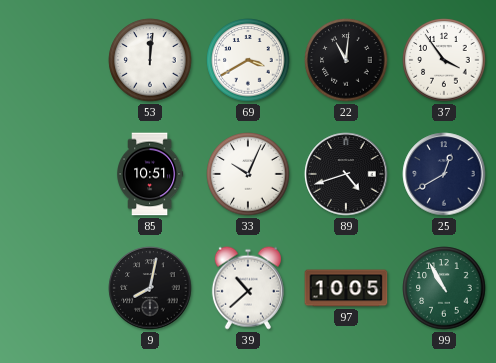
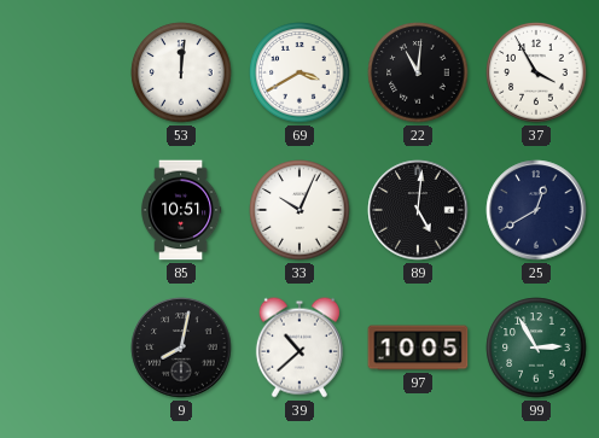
37: 3:54 -> 3:55 (536, 72)
89: 4:42 -> 5:01 (418, 210)
99: 10:55 -> 2:55 (536, 348)
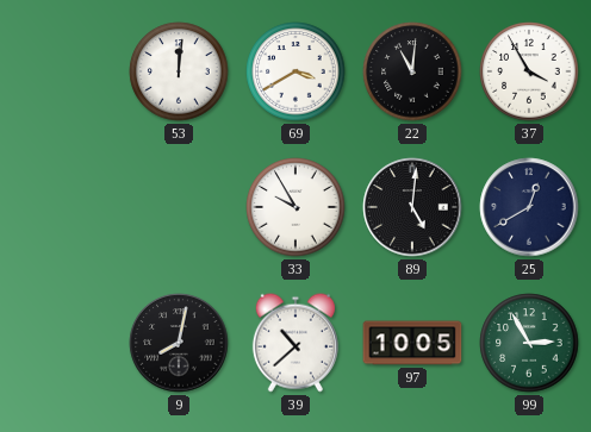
85: 10:51 -> none (181, 210)
33: 10:04 -> 9:55 (295, 207)
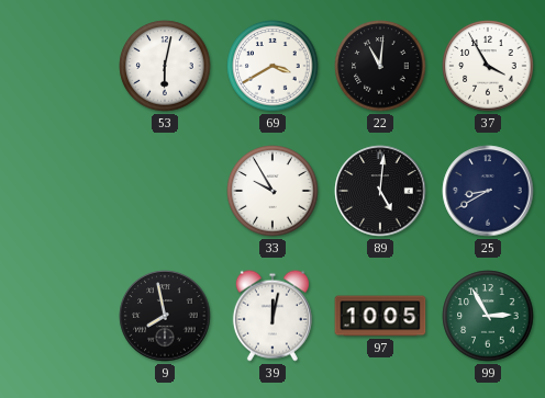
53: 12:01 -> 6:02 (165, 66)
25: 12:40 -> 8:40 (488, 191)
9: 8:02 -> 7:58 (165, 316)
39: 10:38 -> 12:02 (272, 316)
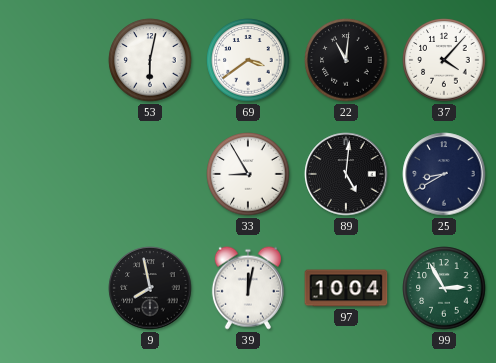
69: 3:40 -> 3:39 (248, 60)
37: 3:55 -> 4:07 (444, 60)
33: 9:55 -> 8:55 (248, 174)
97: 10:05 -> 10:04 (346, 288)
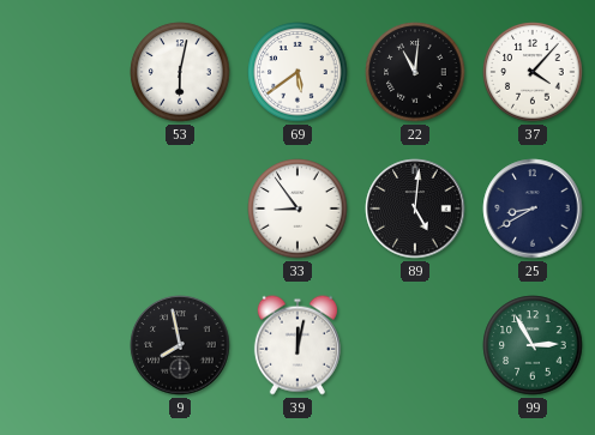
69: 3:39 -> 5:39 (297, 72)
33: 8:55 -> 8:54 (297, 209)
97: 10:04 -> none (346, 288)
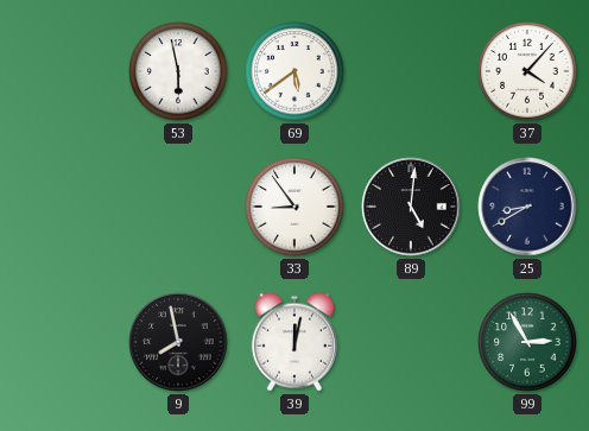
53: 6:02 -> 5:58 (178, 71)
22: 11:01 -> none (415, 72)
